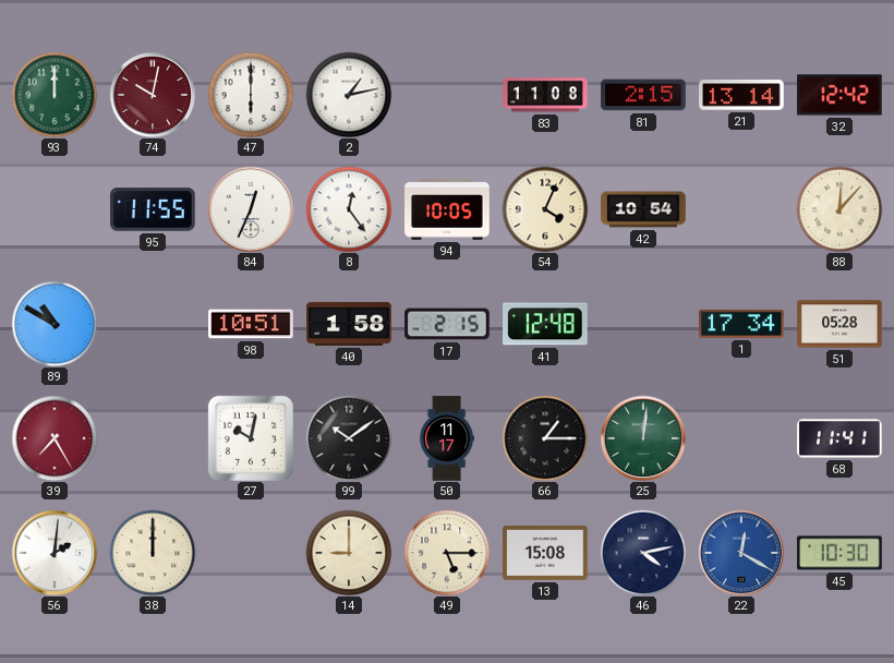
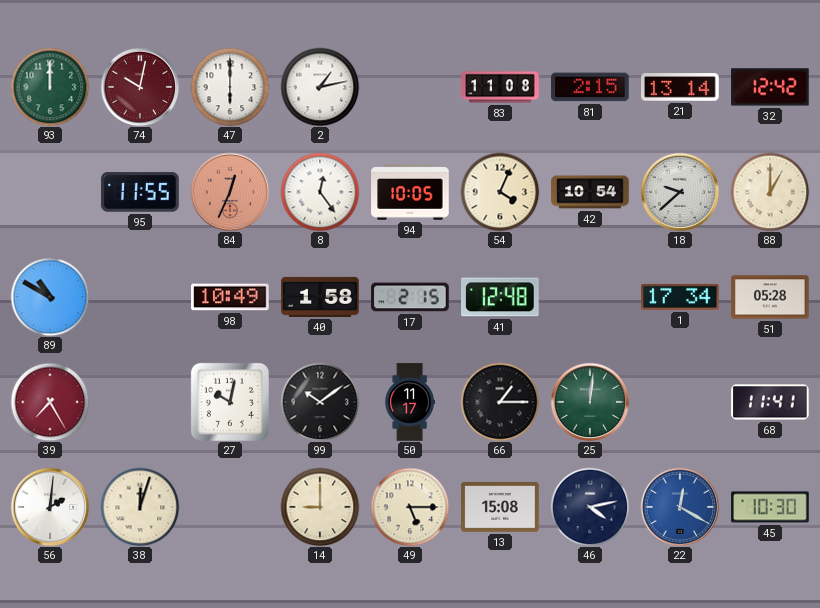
84 dial: white -> salmon (230, 192)
18: none -> 9:38 (680, 192)
88: 12:07 -> 1:00 (770, 192)
98: 10:51 -> 10:49 (230, 297)
38: 12:00 -> 12:03 (140, 507)
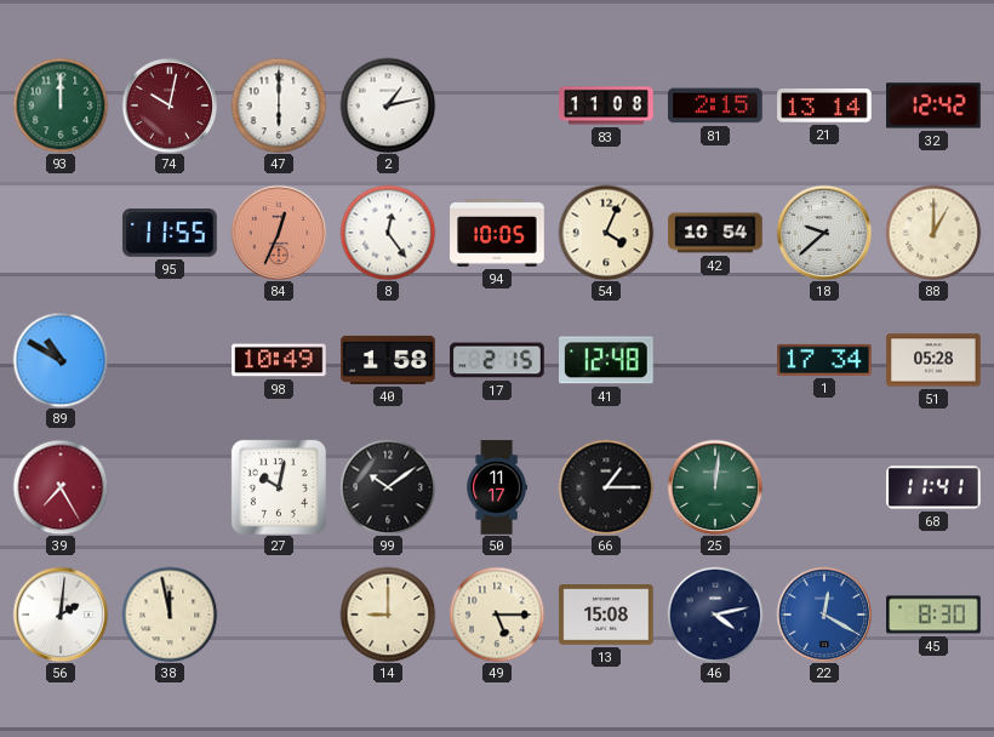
38: 12:03 -> 11:58 (170, 615)
45: 10:30 -> 8:30 (933, 615)
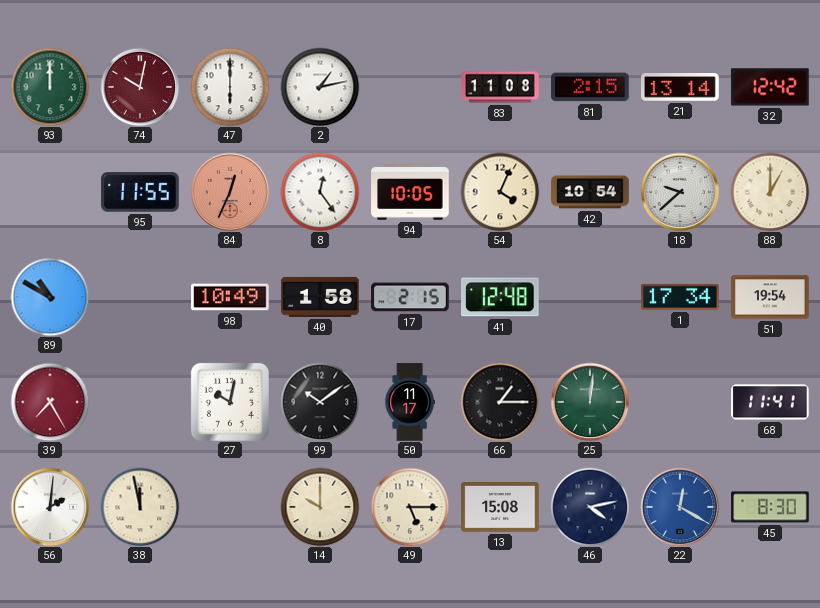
51: 05:28 -> 19:54 (770, 297)
14: 9:00 -> 10:00 (320, 507)
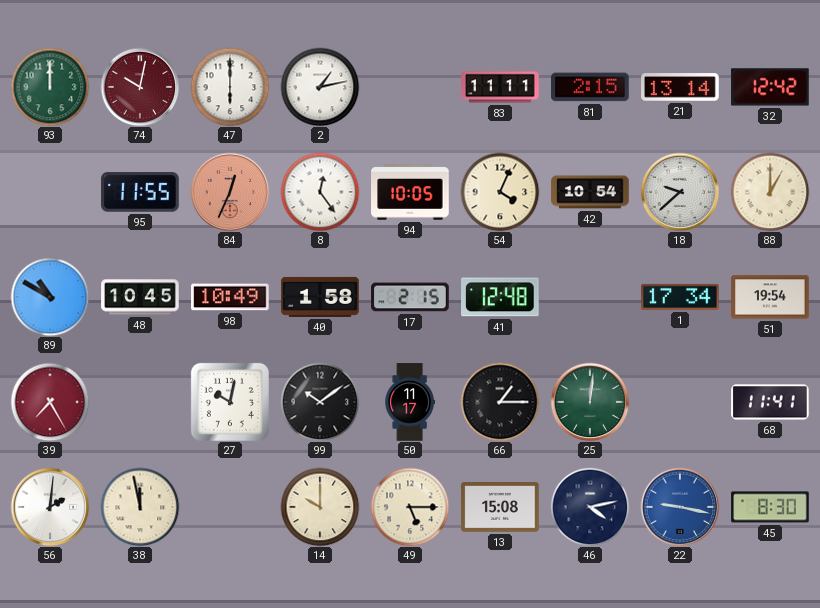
83: 11:08 -> 11:11 (500, 87)
48: none -> 10:45 (140, 297)
22: 12:20 -> 9:17 (680, 507)
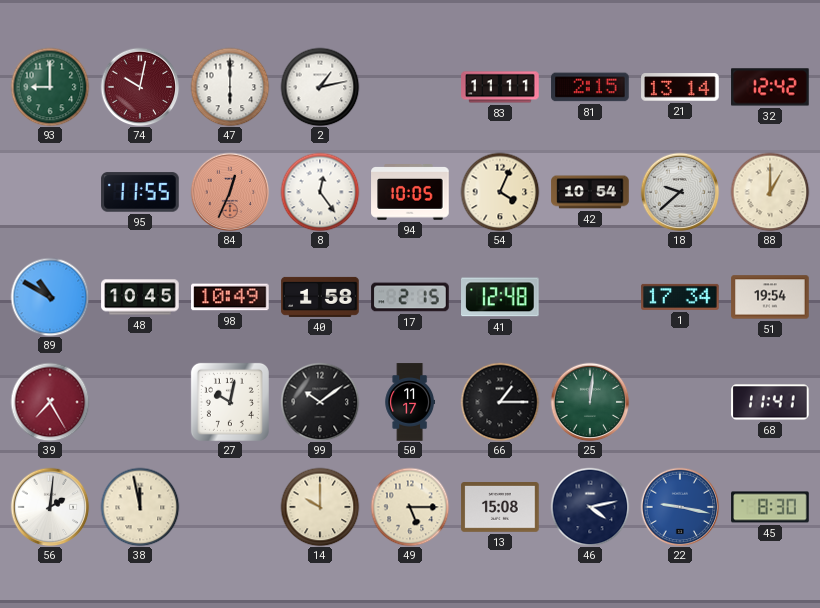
93: 12:00 -> 9:00 (50, 87)
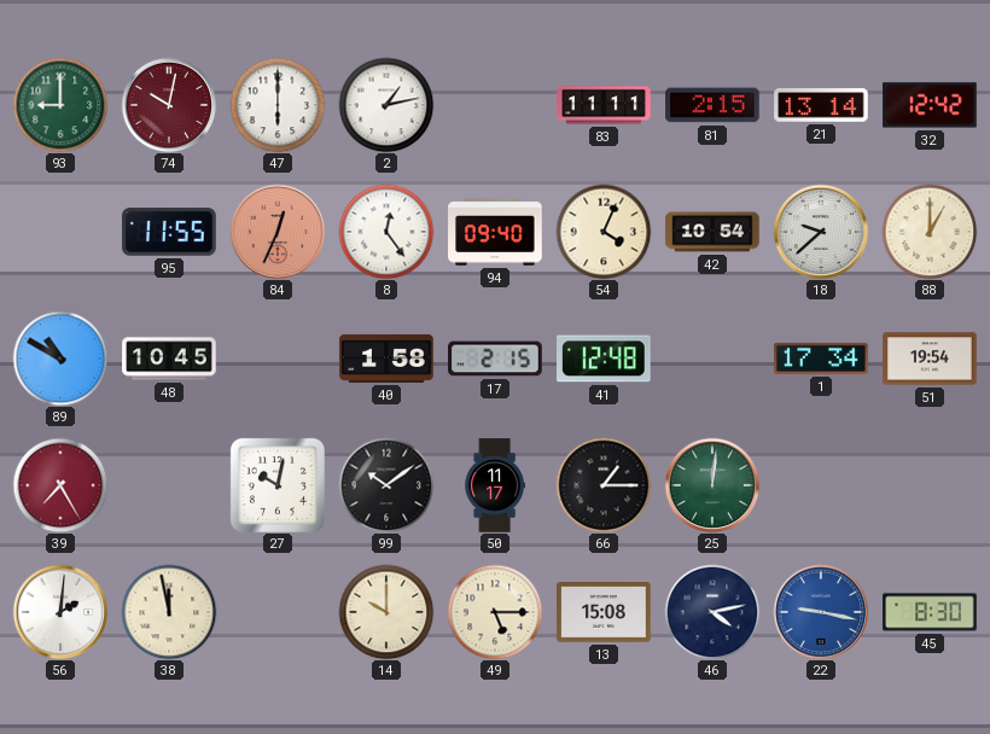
94: 10:05 -> 09:40 (495, 233)
98: 10:49 -> none (230, 297)
68: 11:41 -> none (770, 402)
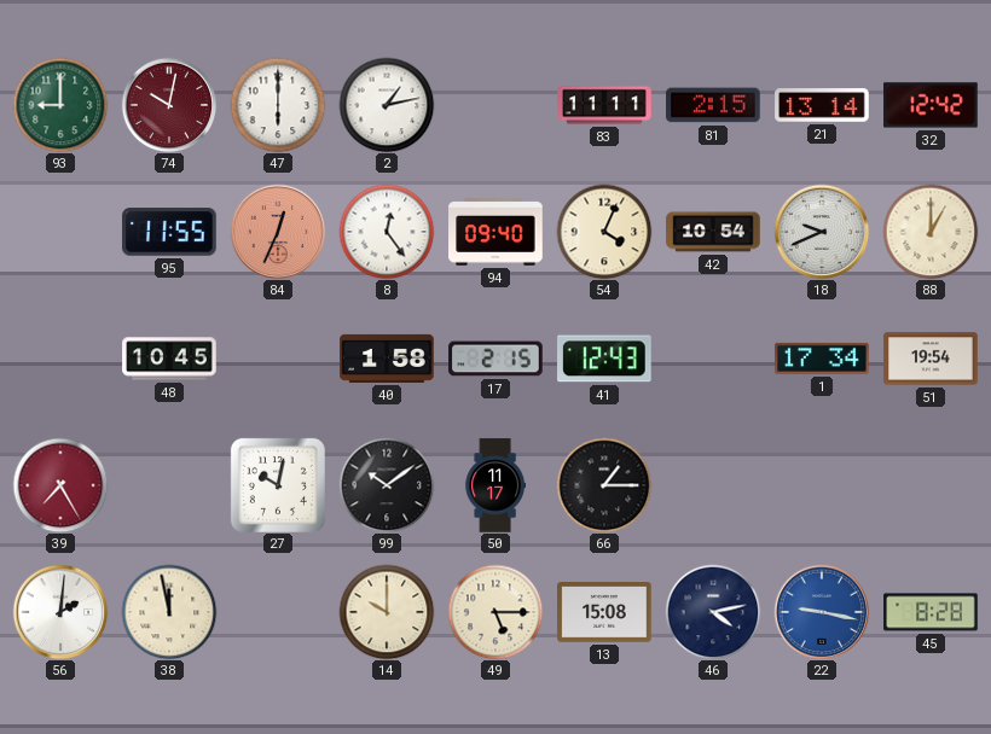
18: 9:38 -> 9:41 (822, 232)
89: 10:50 -> none (60, 359)
41: 12:48 -> 12:43 (605, 359)
25: 12:01 -> none (712, 485)
45: 8:30 -> 8:28 (931, 612)
